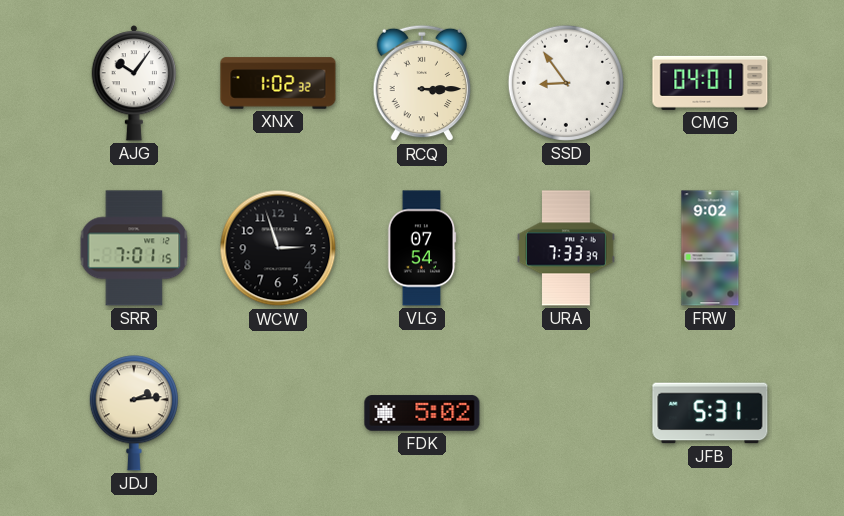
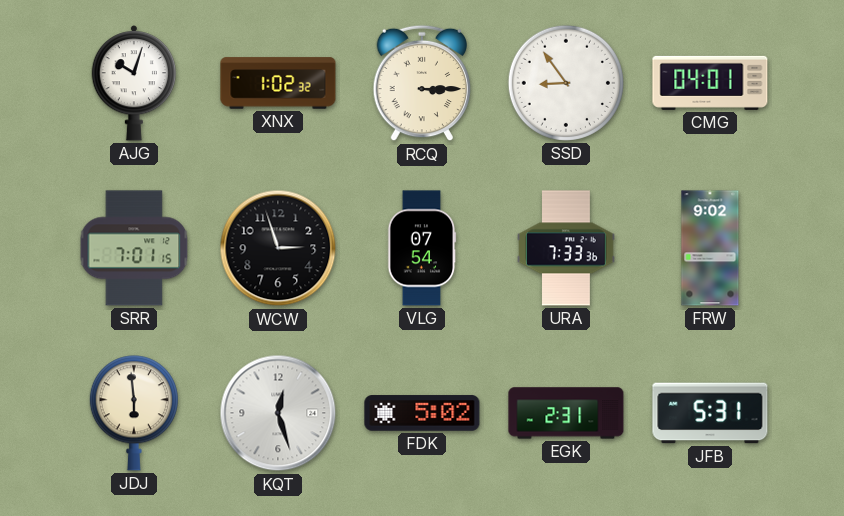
AJG: 10:06 -> 10:03 (134, 83)
URA: 7:33:39 -> 7:33:36 (567, 248)
JDJ: 2:14 -> 5:59 (134, 413)
KQT: none -> 12:27 (278, 413)
EGK: none -> 2:31 (566, 413)
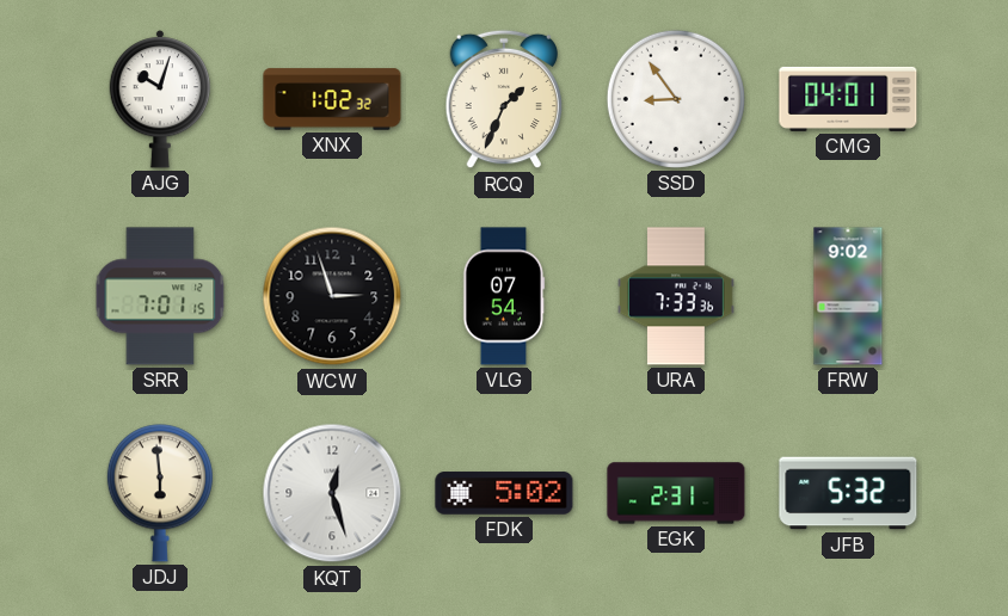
RCQ: 3:15 -> 1:34 (504, 99)
JFB: 5:31 -> 5:32 (848, 493)
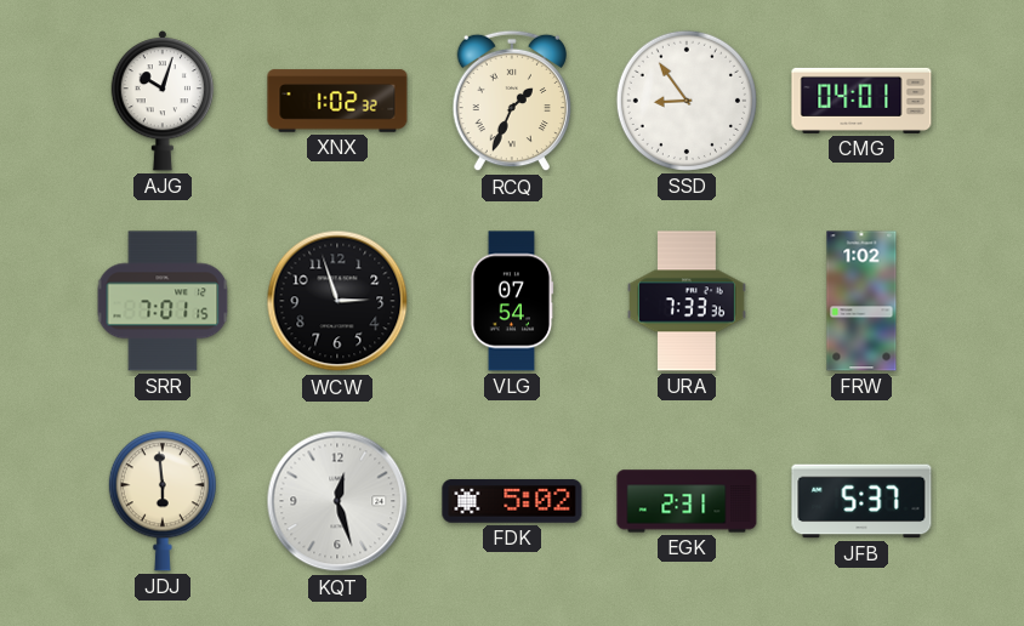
FRW: 9:02 -> 1:02 (861, 301)
JFB: 5:32 -> 5:37 (861, 501)
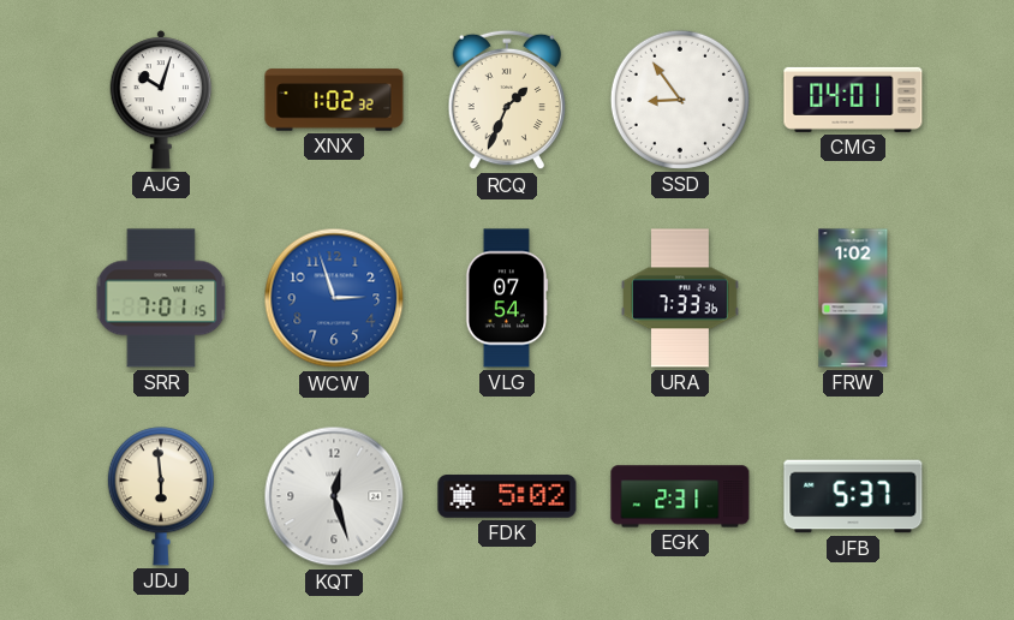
WCW dial: black -> blue (334, 298)
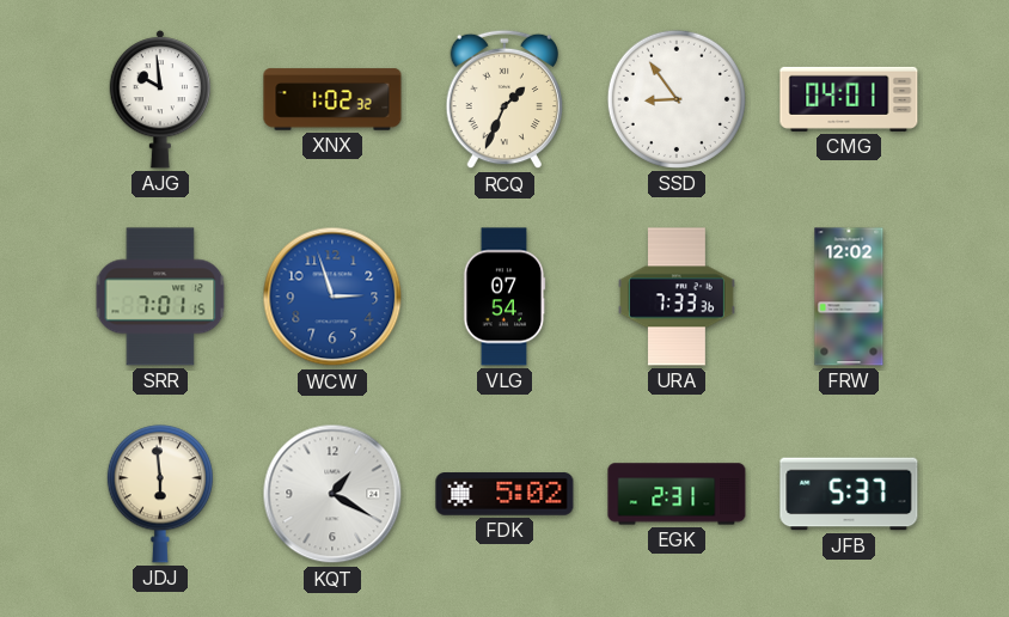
AJG: 10:03 -> 9:59 (160, 99)
FRW: 1:02 -> 12:02 (849, 297)
KQT: 12:27 -> 1:20 (332, 494)
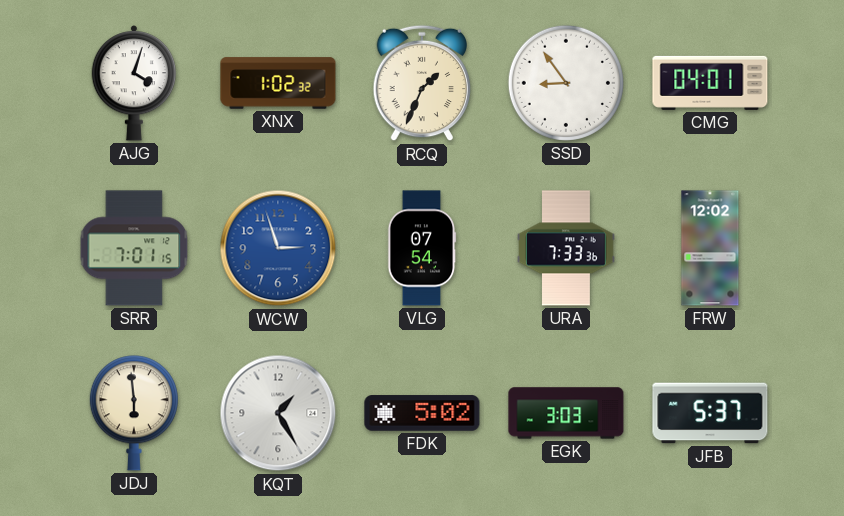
AJG: 9:59 -> 4:03 (134, 83)
KQT: 1:20 -> 1:25 (278, 413)
EGK: 2:31 -> 3:03 (566, 413)
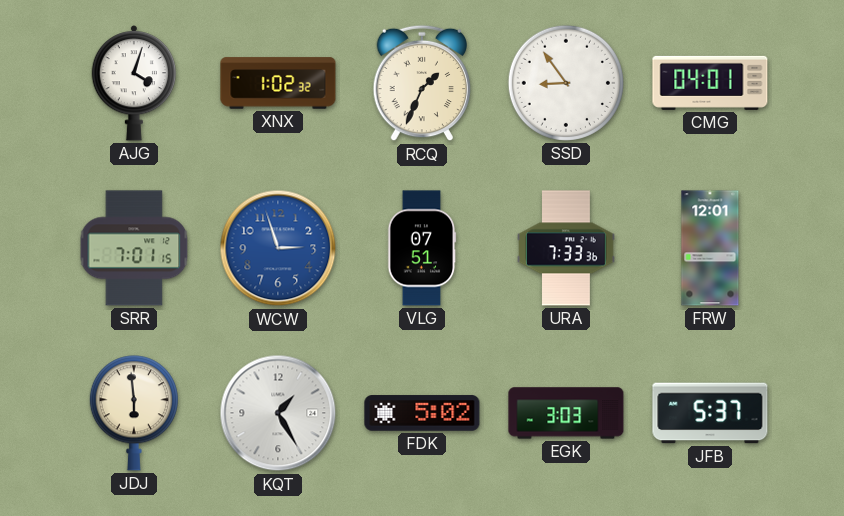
VLG: 07:54 -> 07:51 (422, 248)
FRW: 12:02 -> 12:01 (710, 248)
